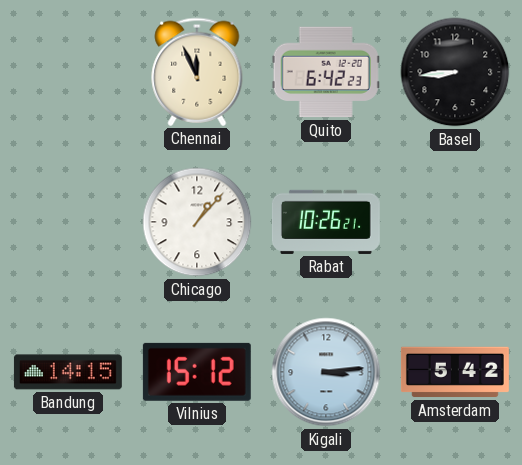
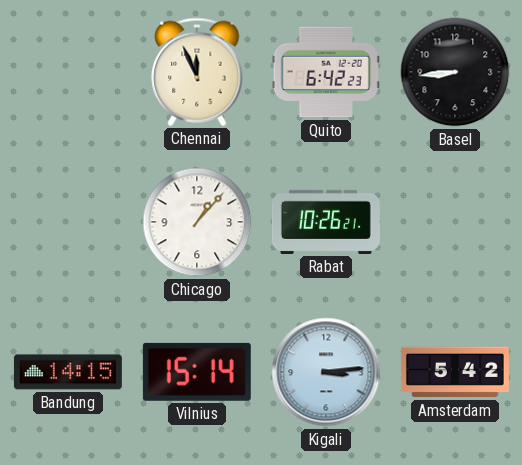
Vilnius: 15:12 -> 15:14 (197, 372)
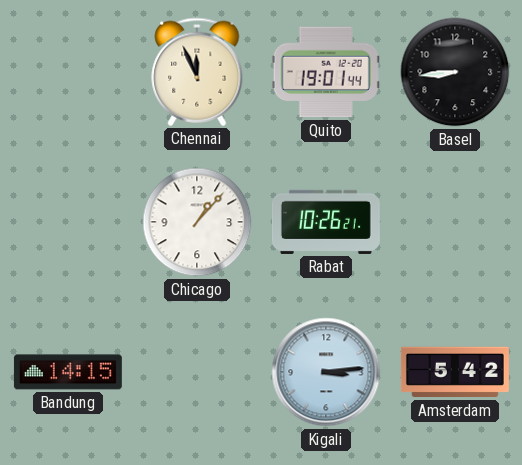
Quito: 6:42 -> 19:01 (326, 72)
Vilnius: 15:14 -> none (197, 372)
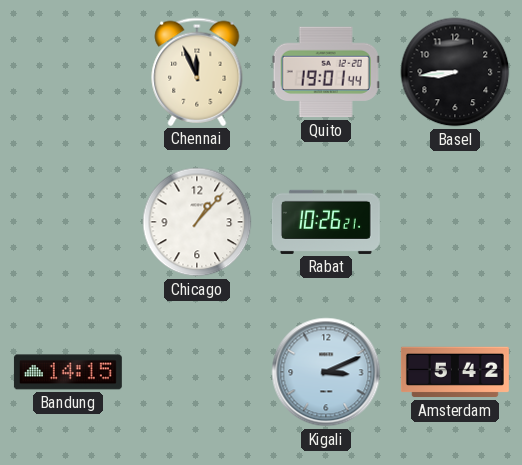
Kigali: 3:14 -> 3:11 (326, 372)
